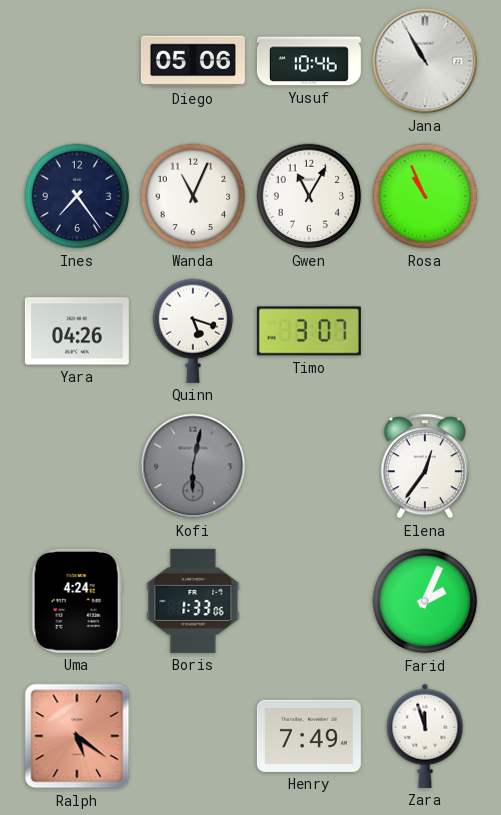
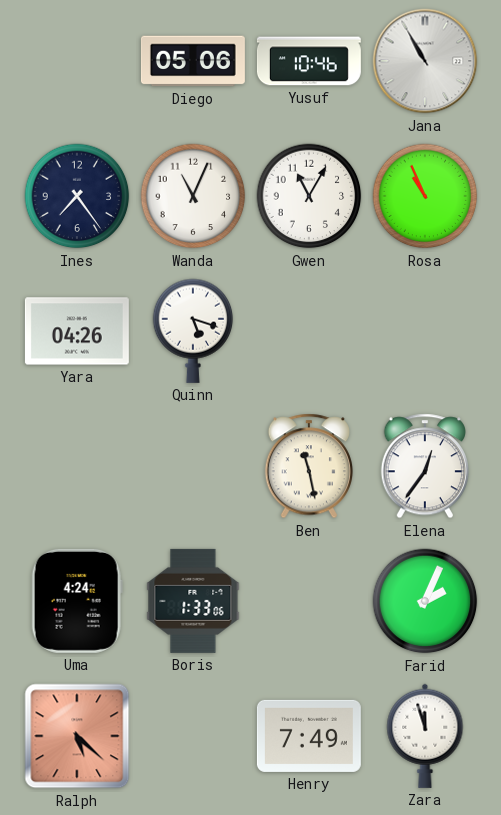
Timo: 3:07 -> none (309, 331)
Kofi: 6:02 -> none (193, 466)
Ben: none -> 11:28 (308, 466)
Ralph: 5:21 -> 5:22 (77, 736)
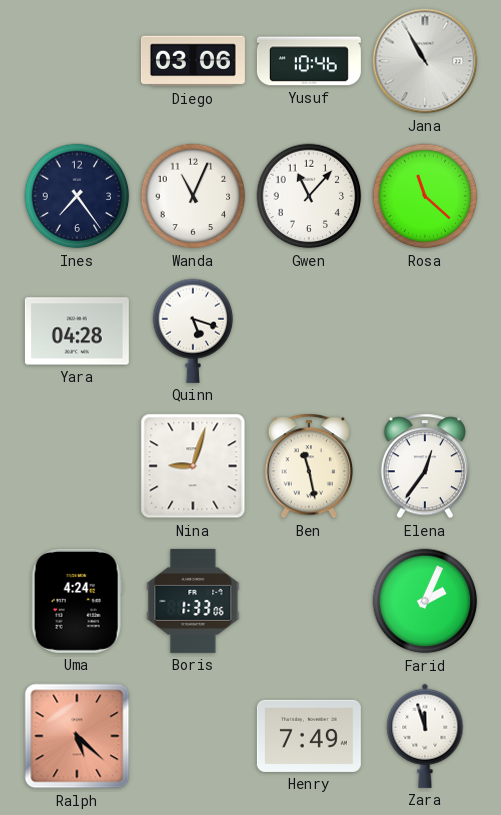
Diego: 05:06 -> 03:06 (193, 61)
Gwen: 11:05 -> 11:07 (309, 196)
Rosa: 10:56 -> 11:22 (425, 196)
Yara: 04:26 -> 04:28 (77, 331)
Nina: none -> 9:03 (193, 466)
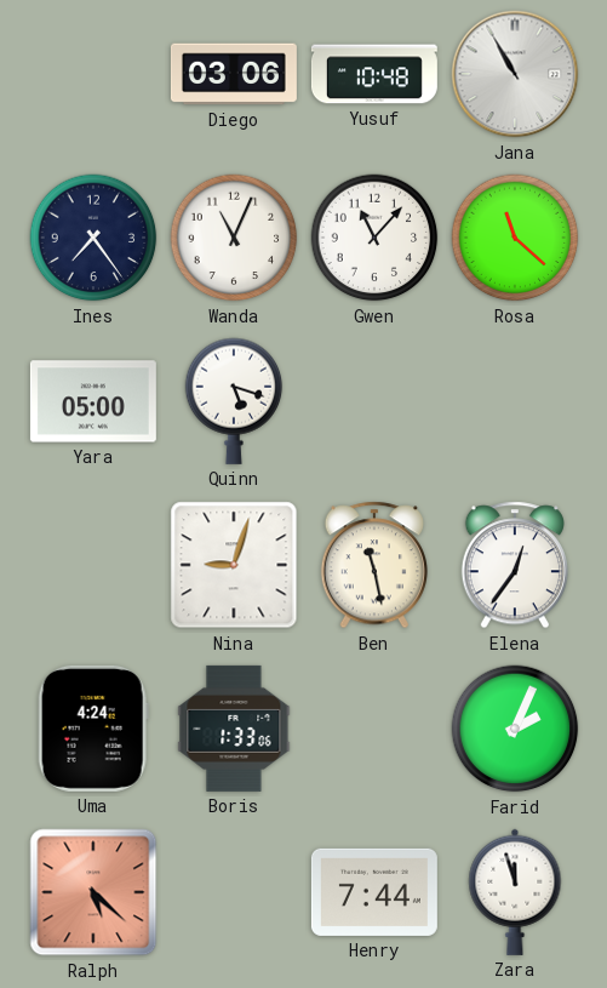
Yusuf: 10:46 -> 10:48 (374, 74)
Yara: 04:28 -> 05:00 (93, 401)
Henry: 7:49 -> 7:44 (374, 892)
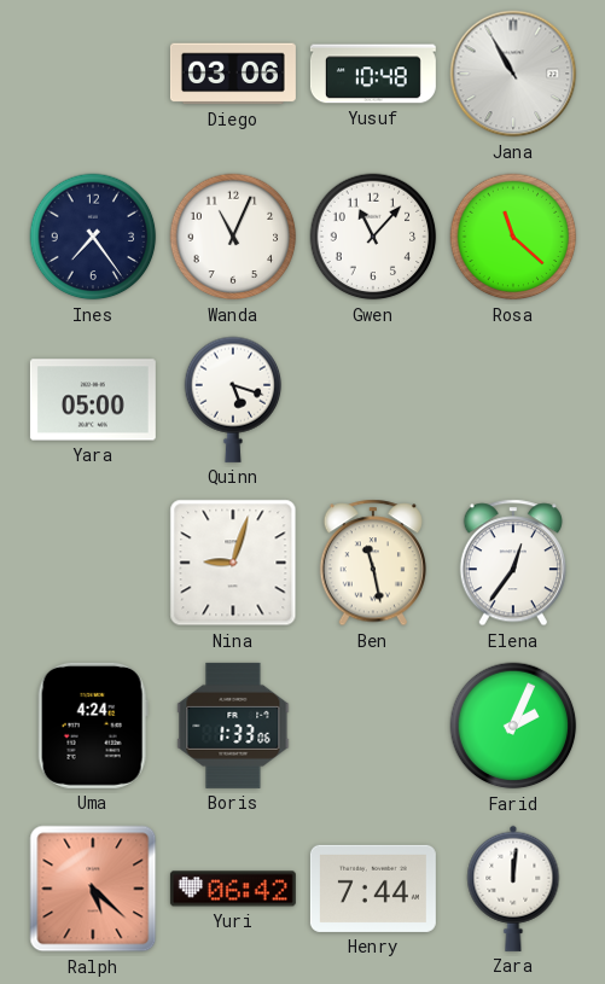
Yuri: none -> 06:42 (233, 889)
Zara: 11:57 -> 12:01 (513, 889)
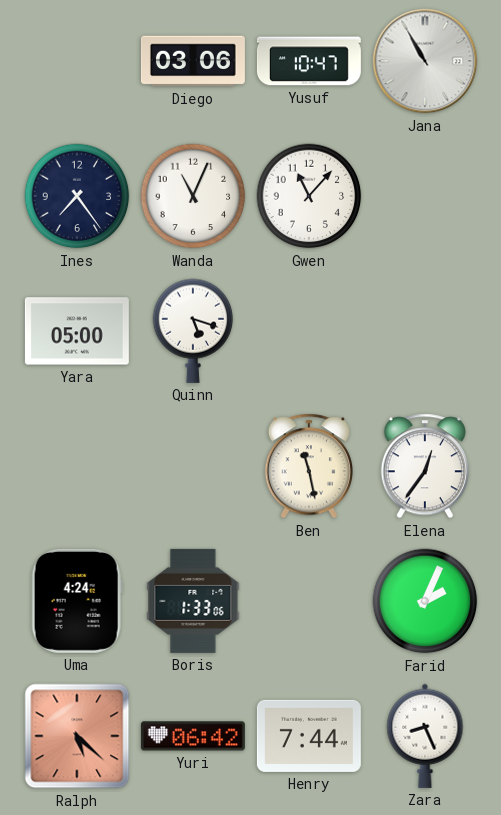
Yusuf: 10:48 -> 10:47 (309, 61)
Rosa: 11:22 -> none (513, 237)
Nina: 9:03 -> none (233, 563)
Zara: 12:01 -> 8:26 (425, 736)
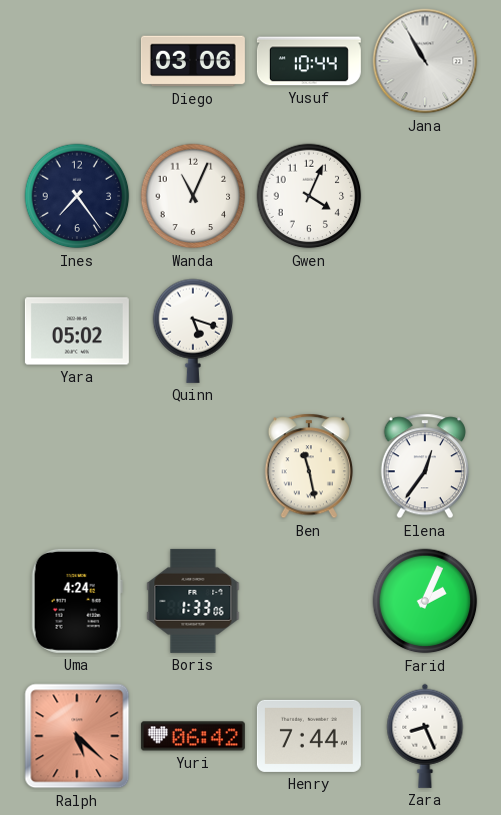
Yusuf: 10:47 -> 10:44 (309, 61)
Gwen: 11:07 -> 4:04 (309, 196)
Yara: 05:00 -> 05:02 (77, 331)
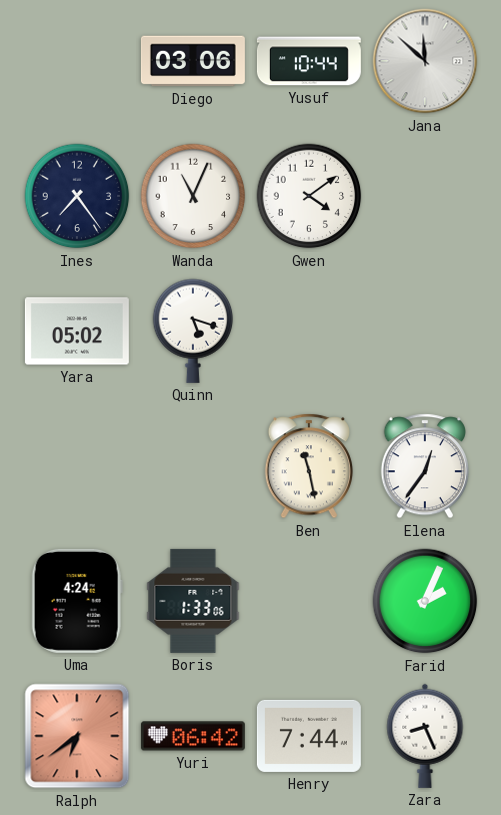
Jana: 10:55 -> 11:52 (425, 61)
Gwen: 4:04 -> 4:09 (309, 196)
Ralph: 5:22 -> 6:39 (77, 736)
